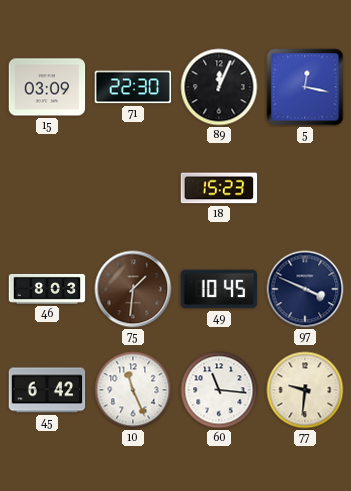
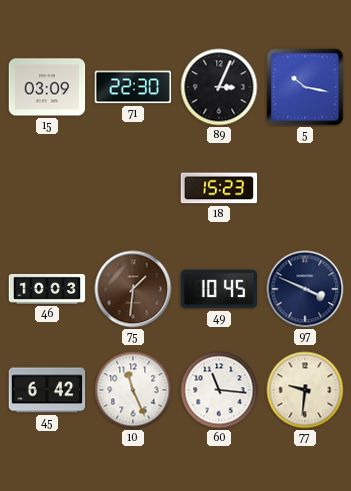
89: 12:04 -> 3:04 (219, 87)
5: 12:17 -> 10:17 (305, 87)
46: 8:03 -> 10:03 (47, 289)
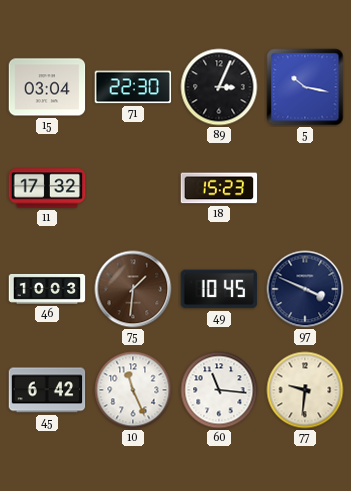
15: 03:09 -> 03:04 (47, 87)
11: none -> 17:32 (47, 188)
